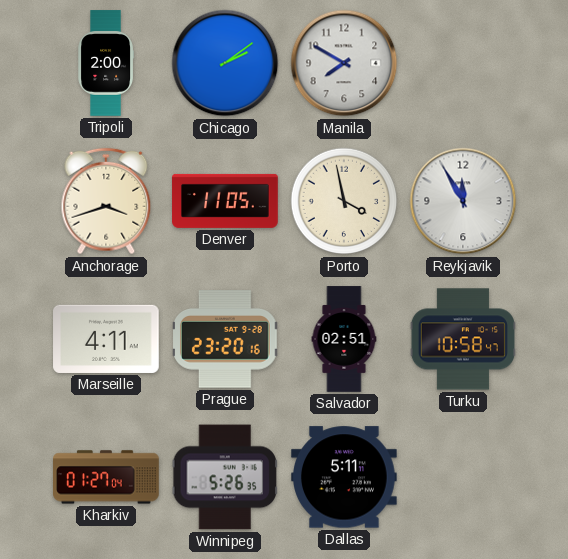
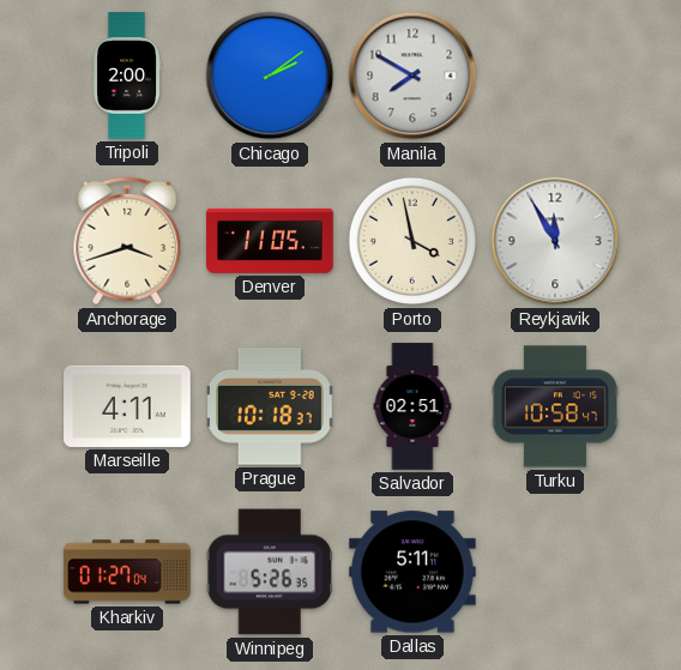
Prague: 23:20 -> 10:18 (271, 406)
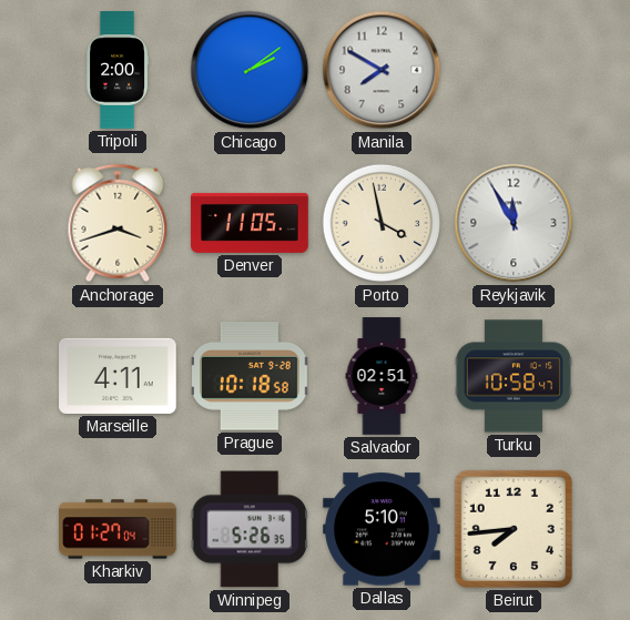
Prague: 10:18:37 -> 10:18:58 (251, 376)
Dallas: 5:11 -> 5:10 (383, 529)
Beirut: none -> 7:44 (514, 529)
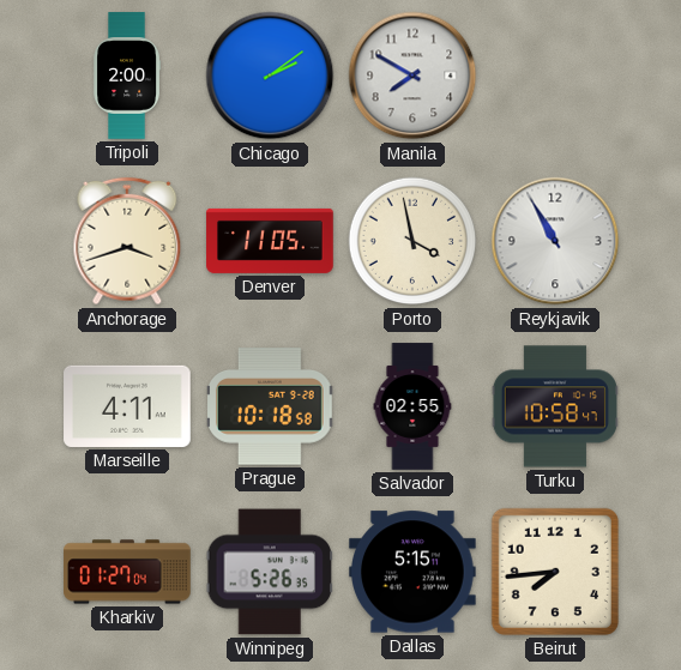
Reykjavik: 11:55 -> 10:55 (555, 241)
Salvador: 02:51 -> 02:55 (412, 406)
Dallas: 5:10 -> 5:15 (414, 572)
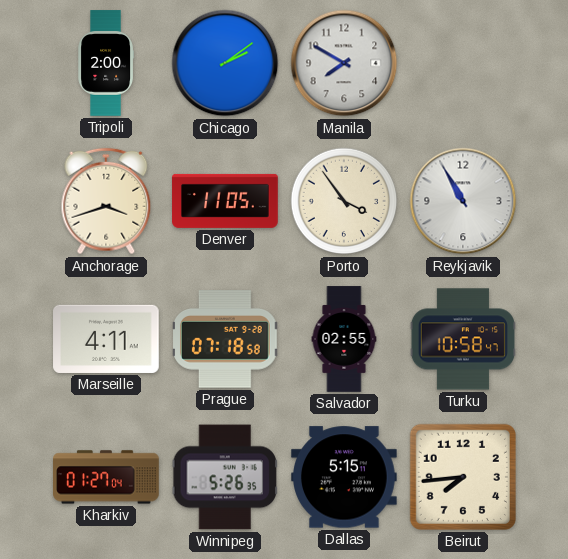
Porto: 3:58 -> 3:54 (344, 201)
Prague: 10:18 -> 07:18 (226, 339)
